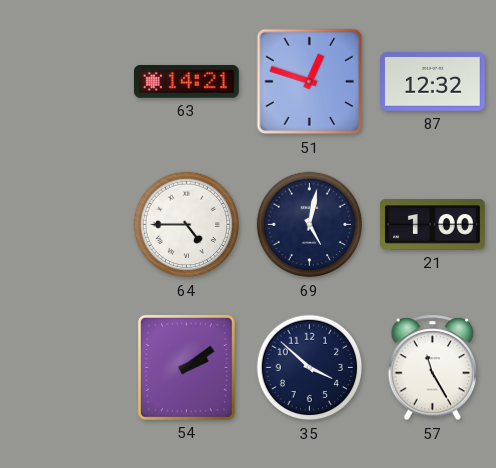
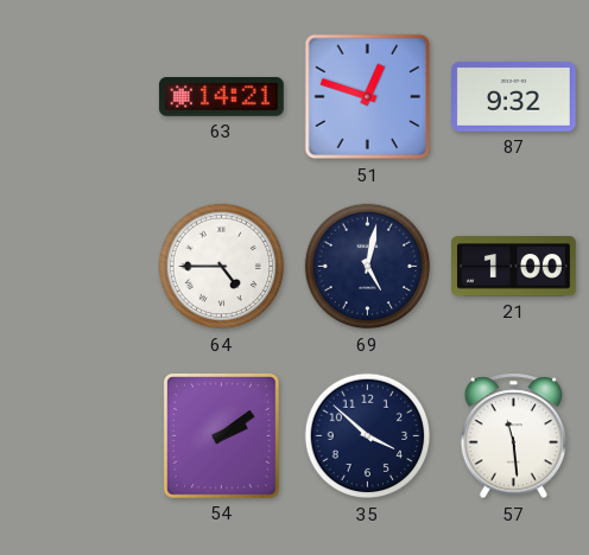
87: 12:32 -> 9:32 (514, 96)
57: 11:25 -> 11:29 (514, 436)
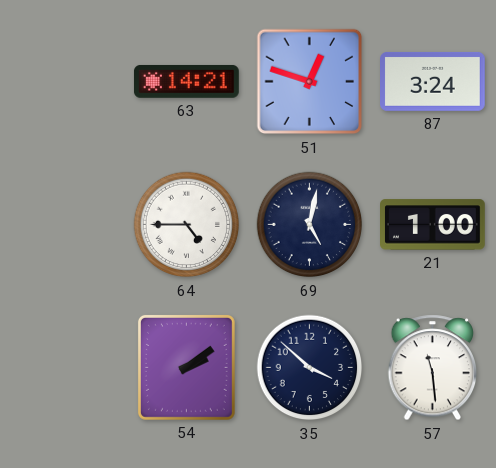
87: 9:32 -> 3:24 (433, 81)
